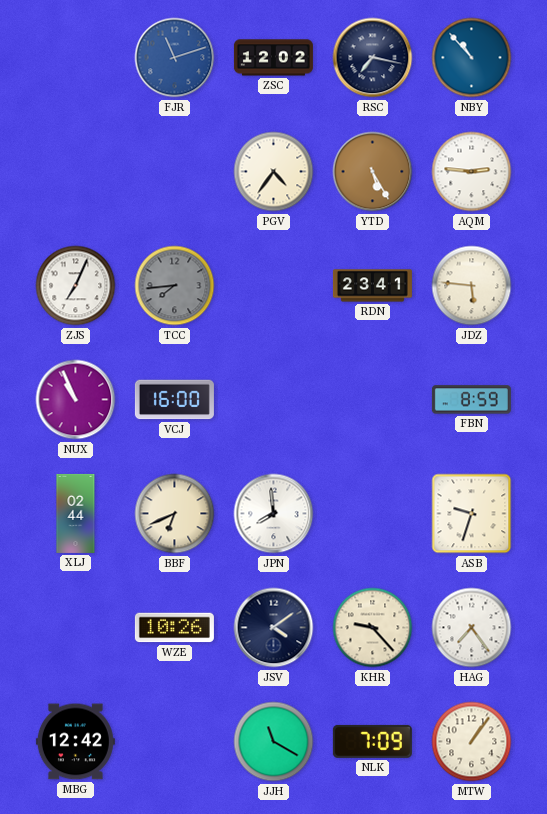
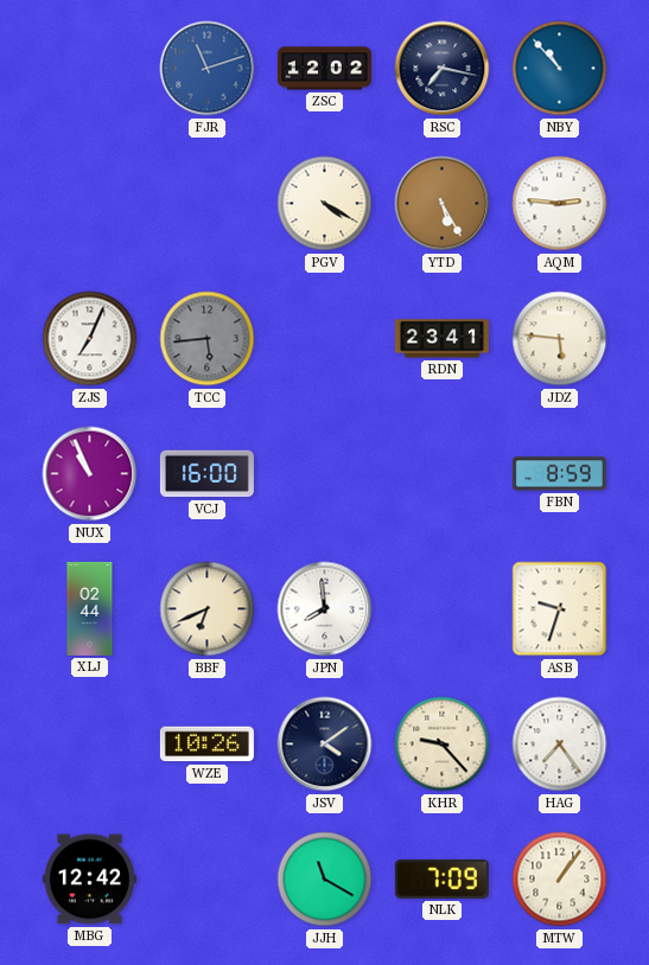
PGV: 4:36 -> 4:20 (325, 204)
TCC: 7:44 -> 5:44 (208, 339)
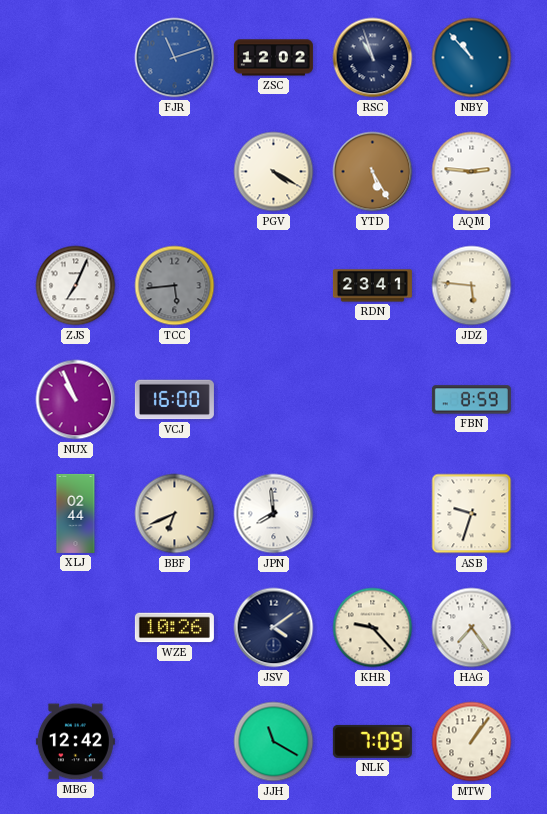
RSC: 7:17 -> 10:57 (373, 58)
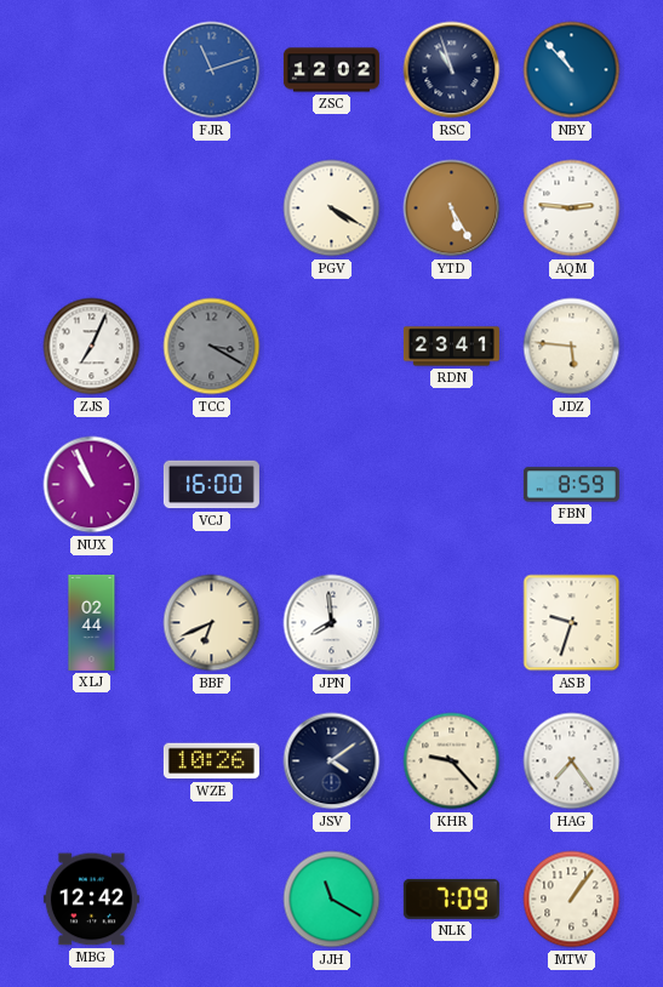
TCC: 5:44 -> 3:20 (212, 347)
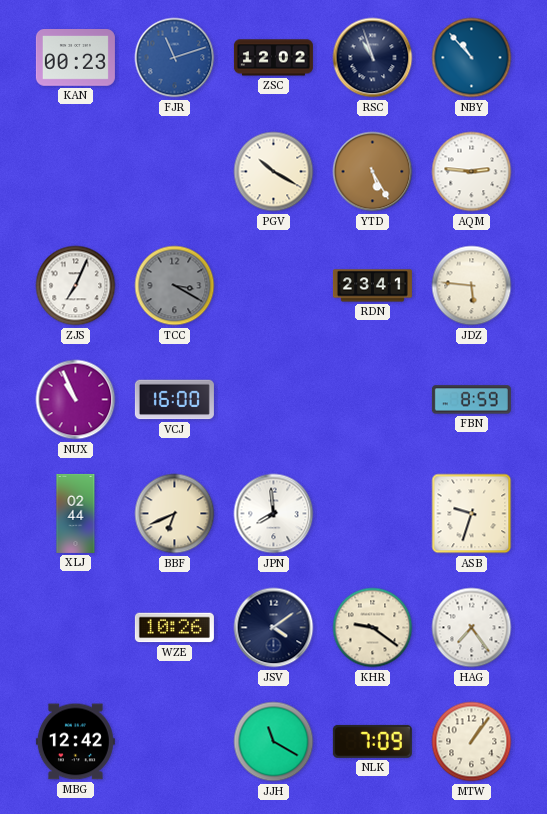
KAN: none -> 00:23 (75, 58)
PGV: 4:20 -> 10:20 (274, 172)
KHR: 9:23 -> 9:21 (373, 628)
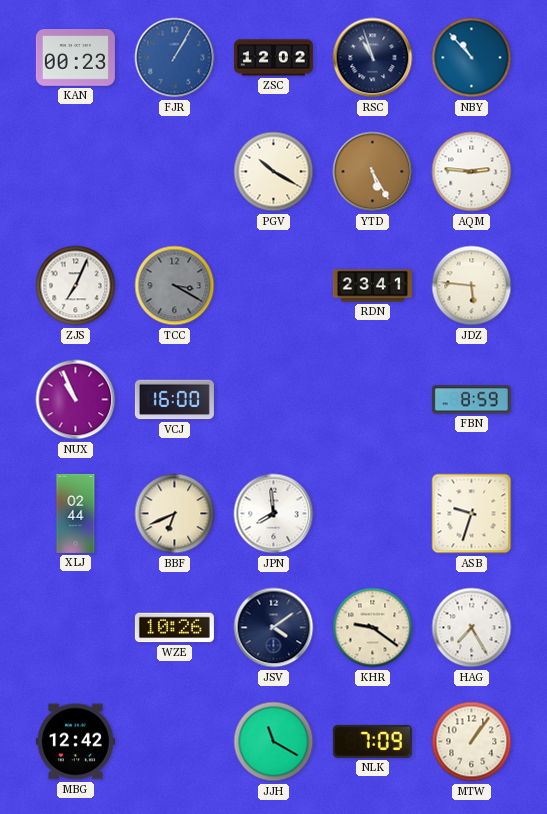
FJR: 11:12 -> 1:05 (175, 58)
HAG: 7:24 -> 7:25 (472, 628)
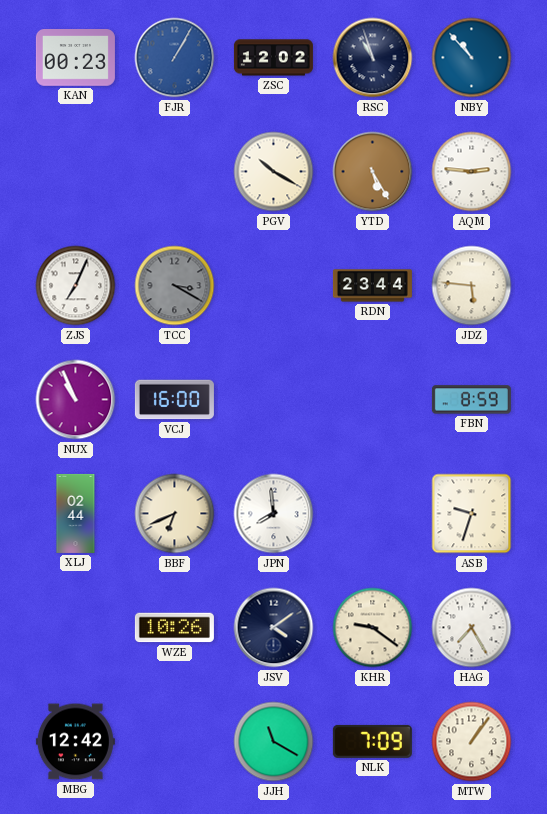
RDN: 23:41 -> 23:44 (372, 286)
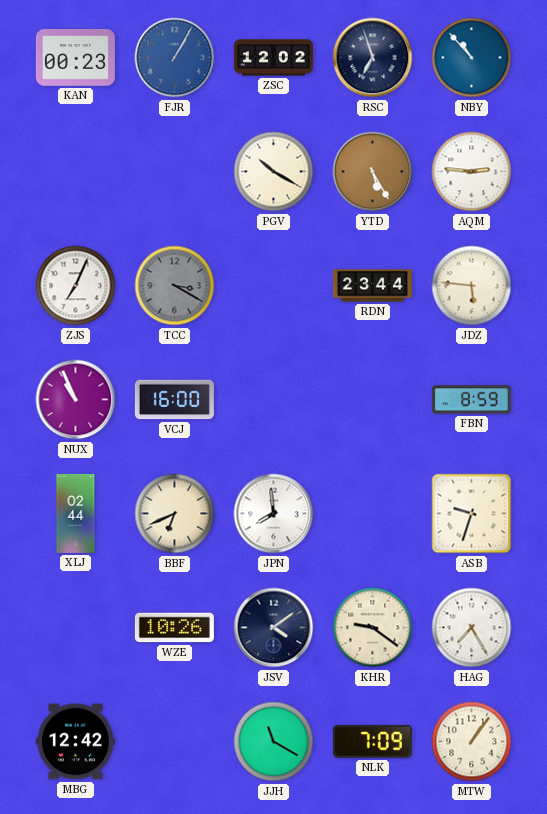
RSC: 10:57 -> 6:57 (373, 58)
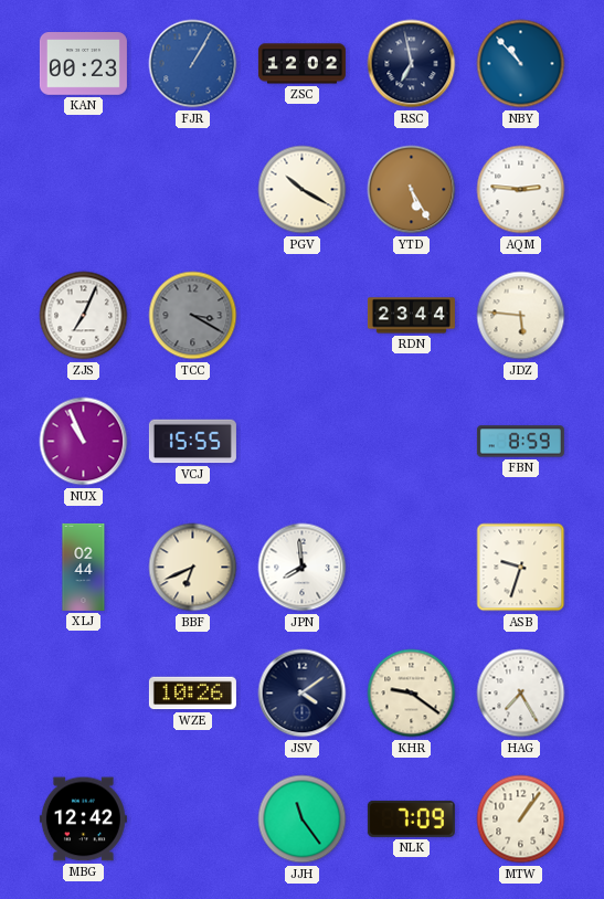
RSC: 6:57 -> 6:58 (412, 64)
VCJ: 16:00 -> 15:55 (192, 442)
JJH: 11:20 -> 11:24 (303, 819)
